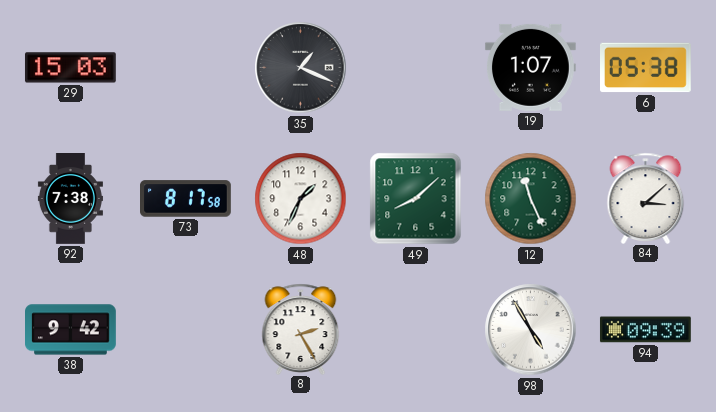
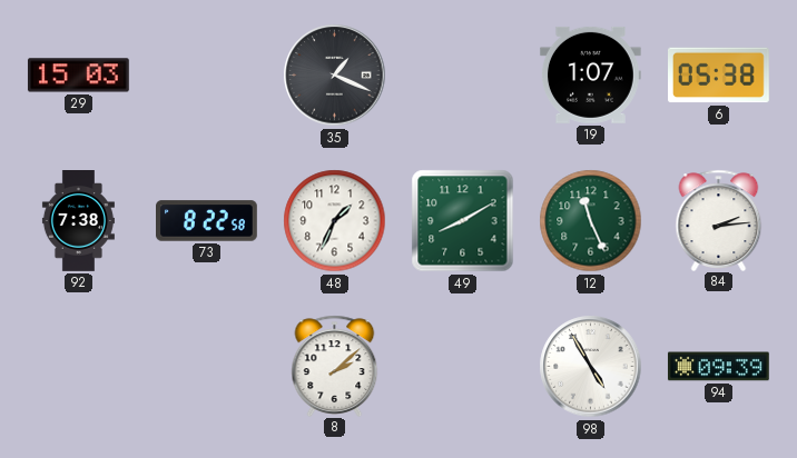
73: 8:17 -> 8:22 (207, 221)
49: 8:08 -> 8:10 (463, 221)
84: 3:08 -> 2:14 (719, 220)
38: 9:42 -> none (71, 330)
8: 2:25 -> 2:08 (335, 366)
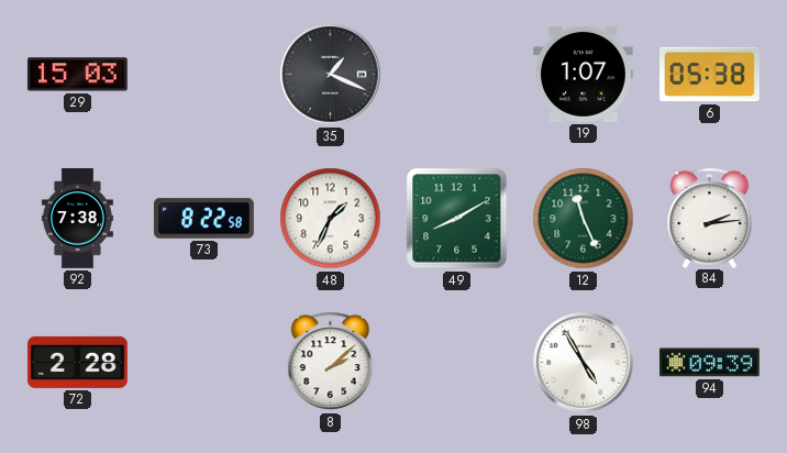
72: none -> 2:28 (78, 362)
